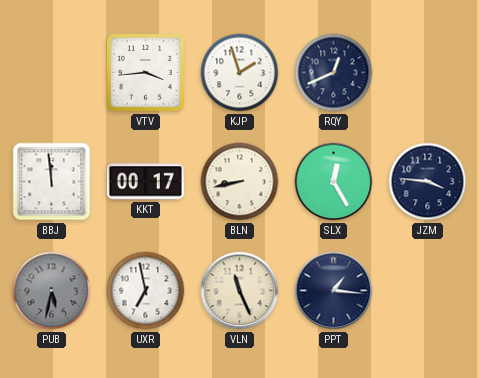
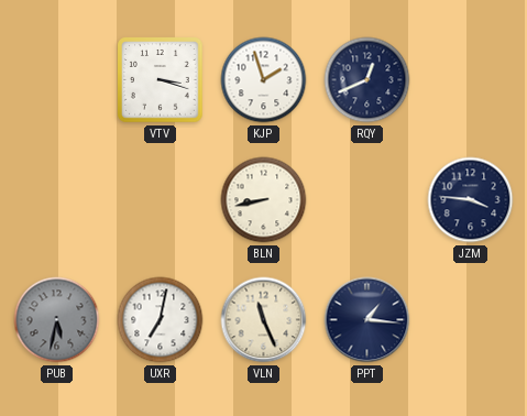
VTV: 3:44 -> 3:18 (161, 80)
BBJ: 11:59 -> none (52, 182)
KKT: 00:17 -> none (145, 182)
SLX: 12:25 -> none (334, 182)
UXR: 6:58 -> 7:02 (161, 320)
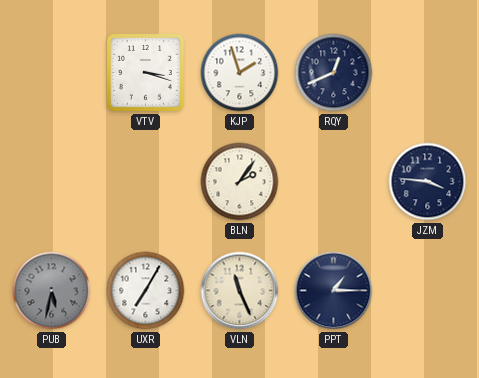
BLN: 8:43 -> 2:06 (240, 182)
UXR: 7:02 -> 7:05 (146, 291)
PPT: 1:16 -> 1:15 (334, 291)
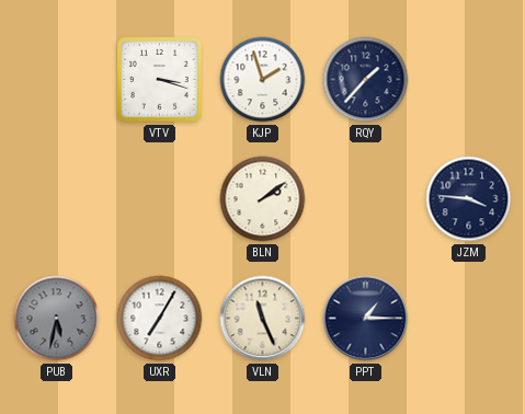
RQY: 12:41 -> 1:37 (366, 80)
BLN: 2:06 -> 2:09 (263, 199)
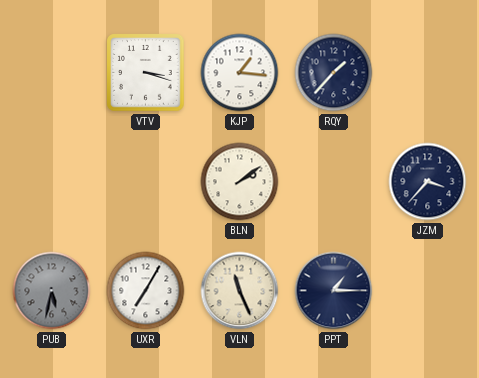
KJP: 1:57 -> 1:16 (240, 73)
JZM: 3:46 -> 3:37 (428, 182)
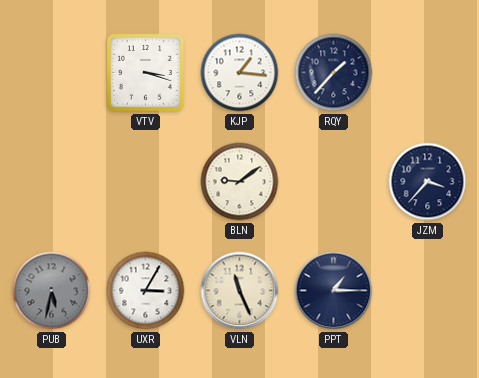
BLN: 2:09 -> 9:09 (240, 182)
UXR: 7:05 -> 3:05 (146, 291)
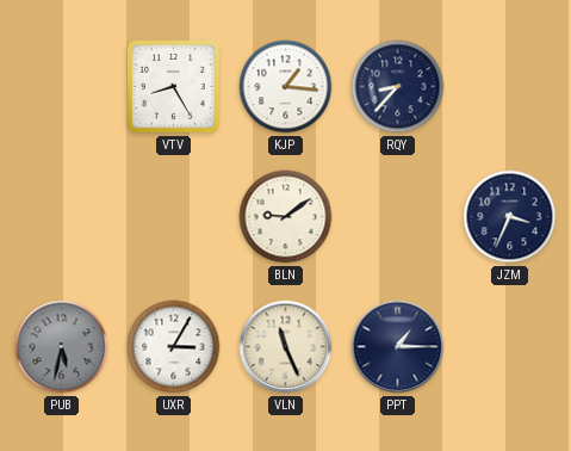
VTV: 3:18 -> 8:25 (174, 87)
RQY: 1:37 -> 8:37 (398, 87)
JZM: 3:37 -> 3:34 (510, 217)
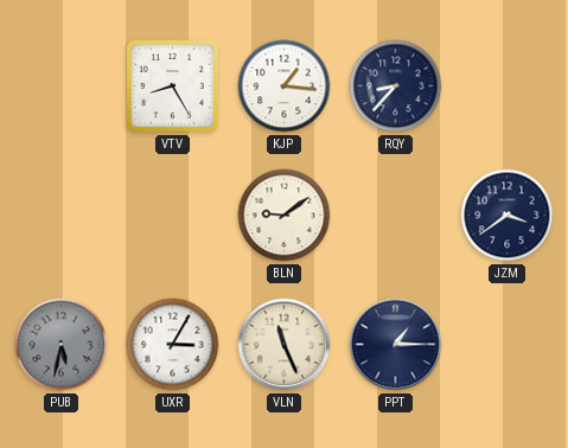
JZM: 3:34 -> 3:39 (508, 216)
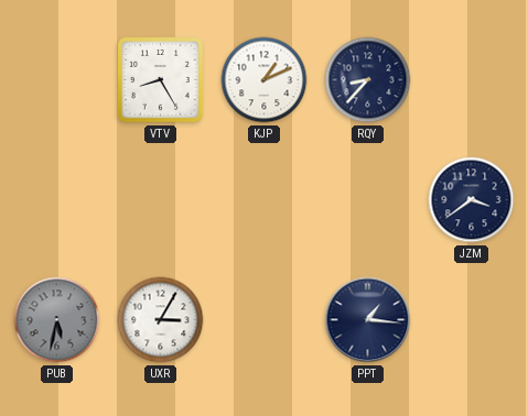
KJP: 1:16 -> 1:11 (265, 80)
BLN: 9:09 -> none (285, 216)
VLN: 11:26 -> none (285, 345)
PPT: 1:15 -> 1:16 (368, 320)
